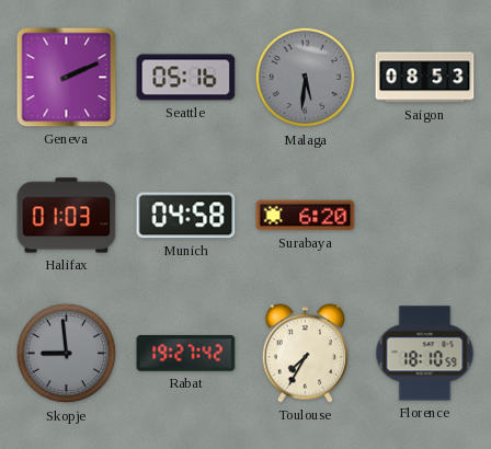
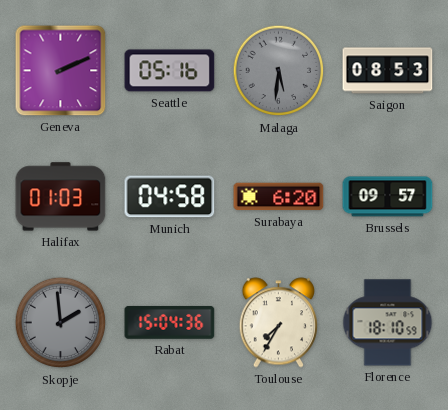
Brussels: none -> 09:57 (388, 197)
Skopje: 8:59 -> 1:59 (61, 323)
Rabat: 19:27 -> 15:04 (170, 322)
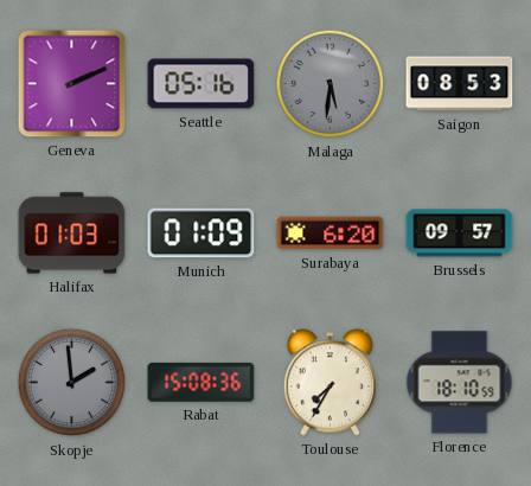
Munich: 04:58 -> 01:09 (201, 234)
Rabat: 15:04 -> 15:08 (201, 382)
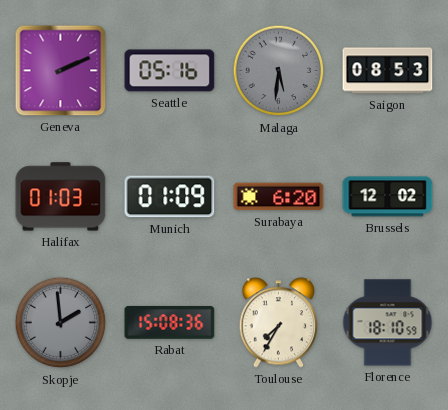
Brussels: 09:57 -> 12:02 (388, 197)
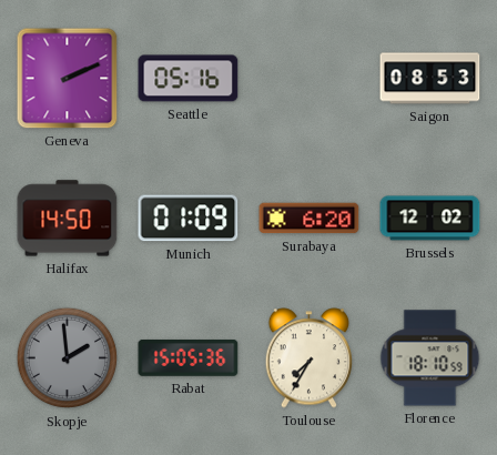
Malaga: 5:31 -> none (279, 71)
Halifax: 01:03 -> 14:50 (68, 219)
Rabat: 15:08 -> 15:05 (189, 357)
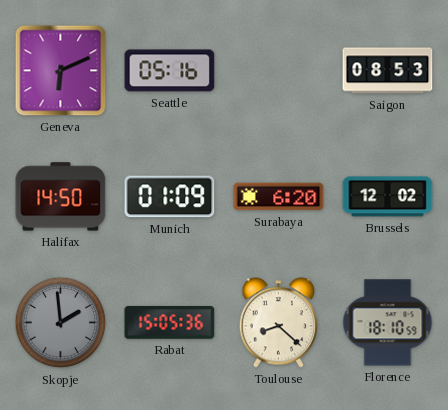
Geneva: 2:11 -> 6:11 (61, 71)
Toulouse: 7:35 -> 8:22 (279, 323)
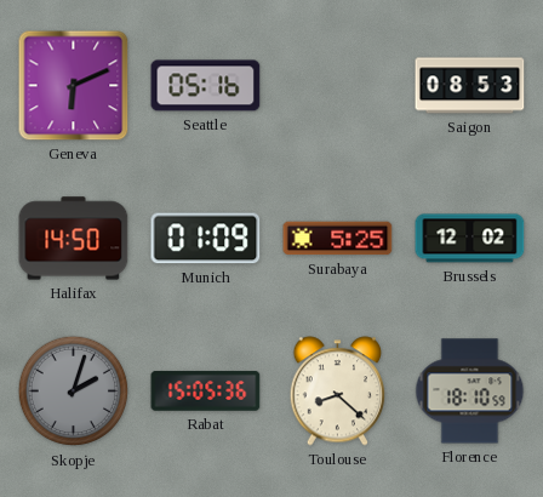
Surabaya: 6:20 -> 5:25 (338, 239)
Skopje: 1:59 -> 2:03 (74, 392)
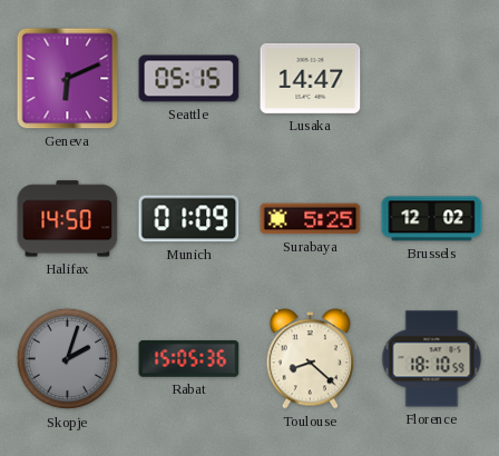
Seattle: 05:16 -> 05:15 (189, 79)
Lusaka: none -> 14:47 (311, 78)
Saigon: 08:53 -> none (470, 86)
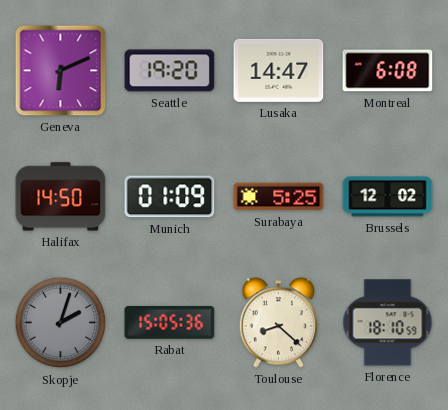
Seattle: 05:15 -> 19:20 (170, 71)
Montreal: none -> 6:08 (388, 71)
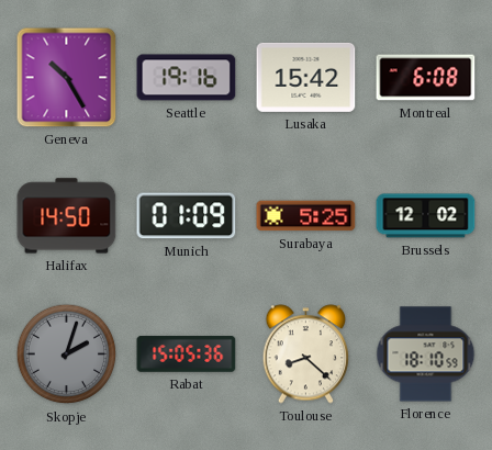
Geneva: 6:11 -> 10:25 (67, 78)
Seattle: 19:20 -> 19:16 (187, 78)
Lusaka: 14:47 -> 15:42 (306, 77)
